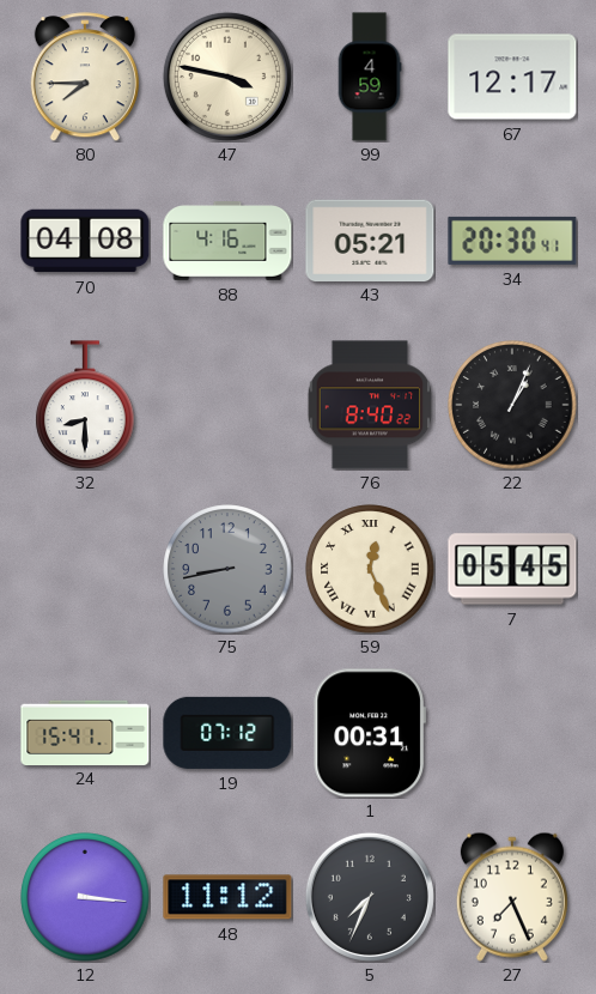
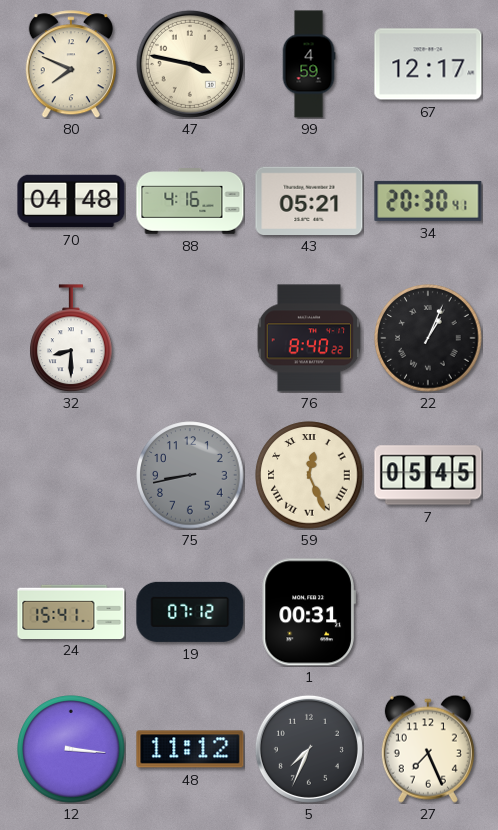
80: 7:45 -> 7:49 (71, 64)
70: 04:08 -> 04:48 (71, 201)
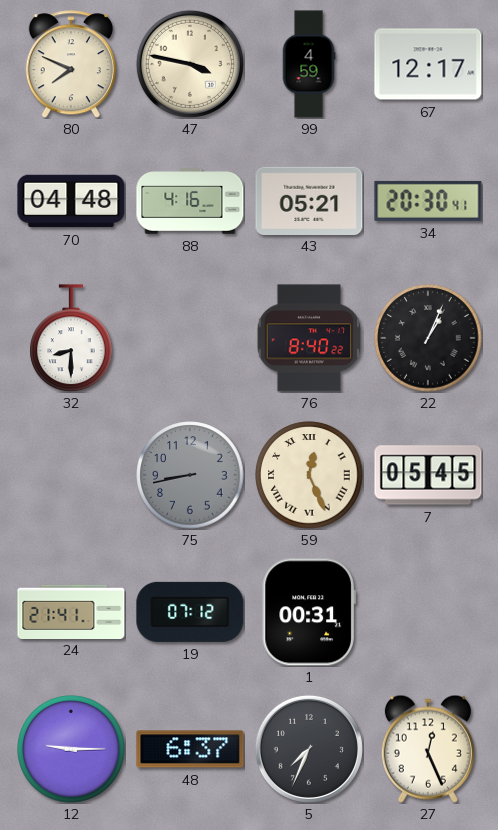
24: 15:41 -> 21:41 (71, 611)
12: 3:16 -> 9:15 (71, 749)
48: 11:12 -> 6:37 (190, 749)
27: 7:26 -> 12:26 (428, 749)
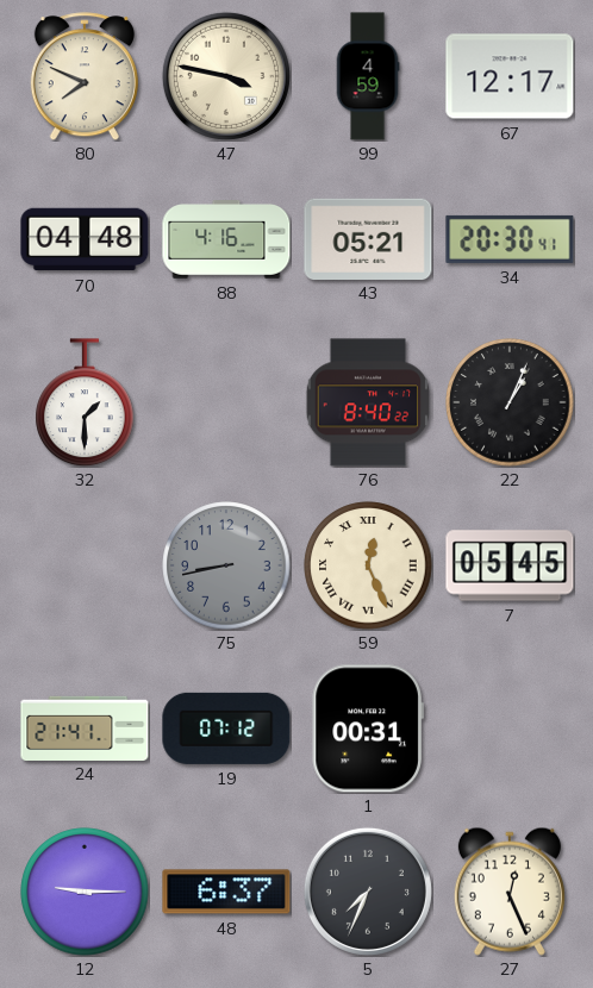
32: 8:30 -> 1:30 (85, 402)
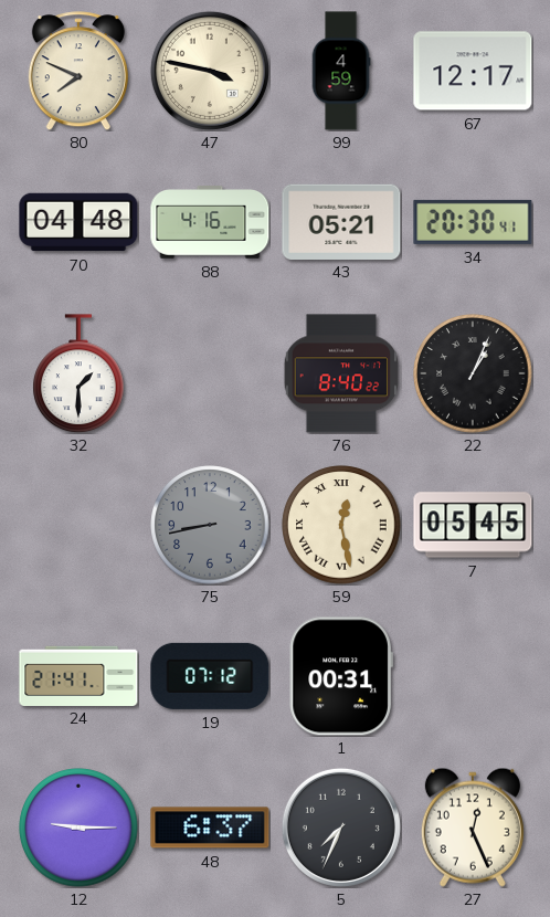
59: 12:26 -> 12:28 (341, 525)
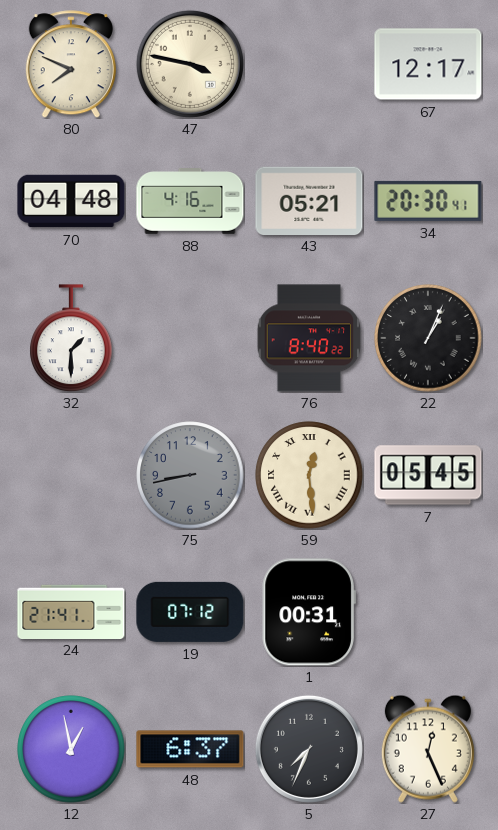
99: 4:59 -> none (341, 71)
59: 12:28 -> 12:29 (309, 475)
12: 9:15 -> 12:58 (71, 749)
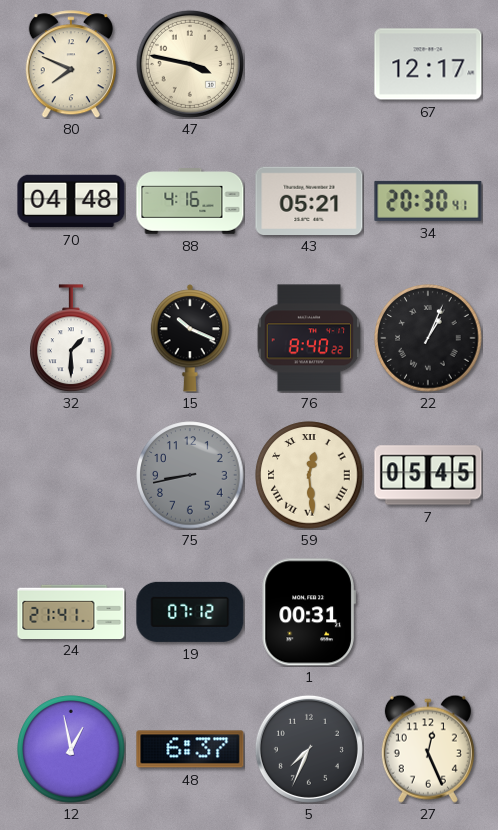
15: none -> 10:19 (189, 338)
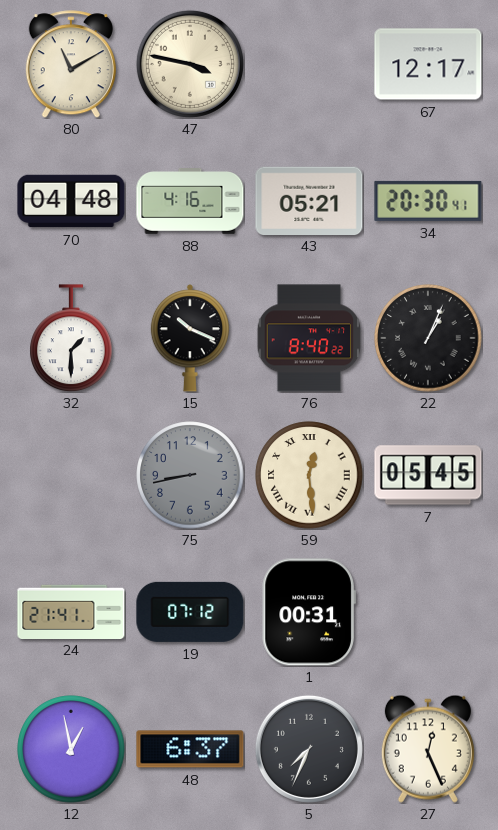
80: 7:49 -> 11:10 (71, 64)
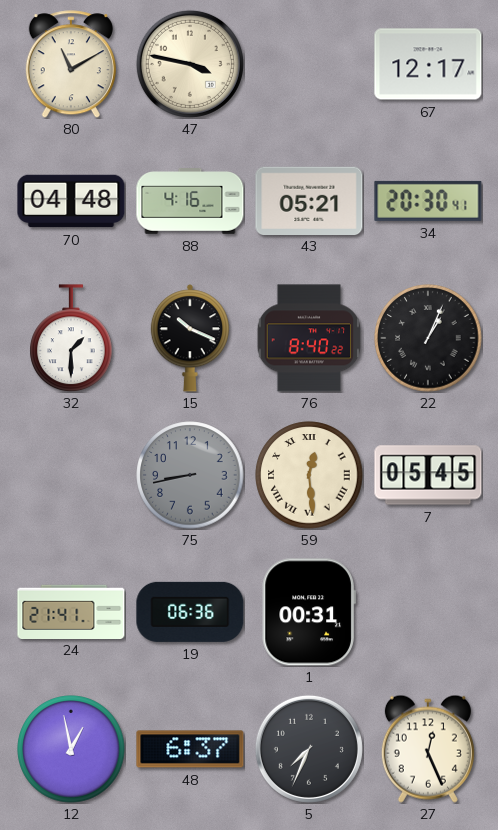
19: 07:12 -> 06:36 (190, 612)
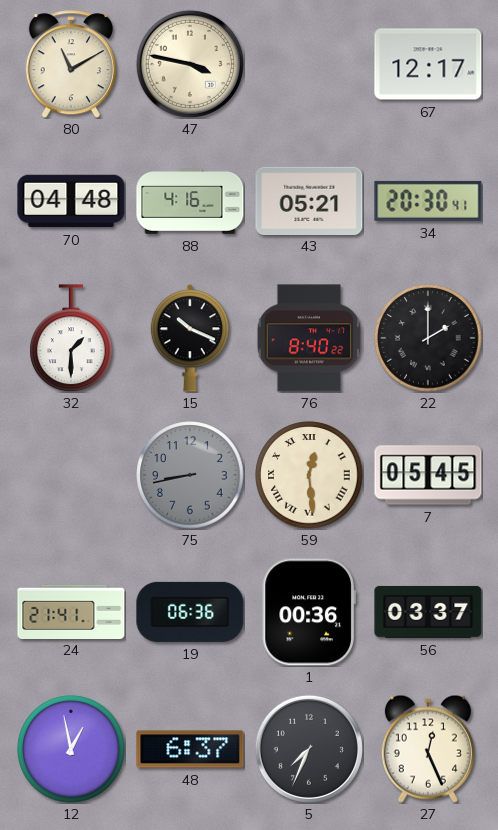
22: 1:04 -> 2:00 (428, 338)
1: 00:31 -> 00:36 (309, 612)
56: none -> 03:37 (428, 612)
